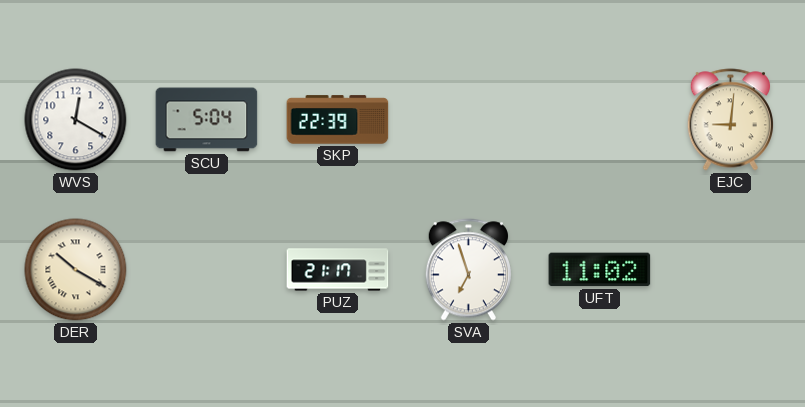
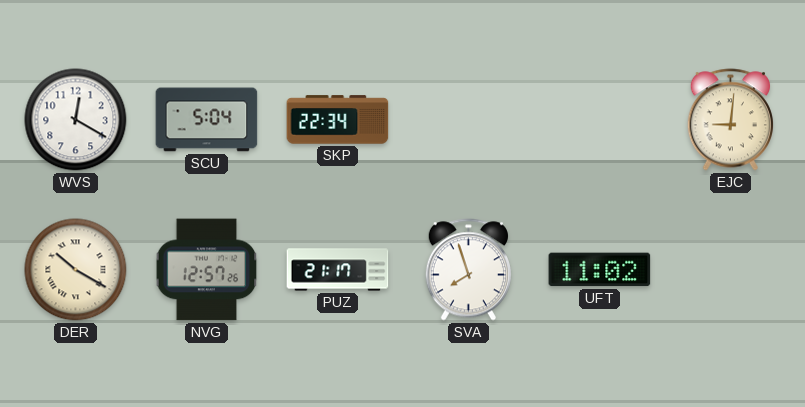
SKP: 22:39 -> 22:34 (338, 120)
NVG: none -> 12:57 (207, 270)
SVA: 6:57 -> 7:57 (468, 270)
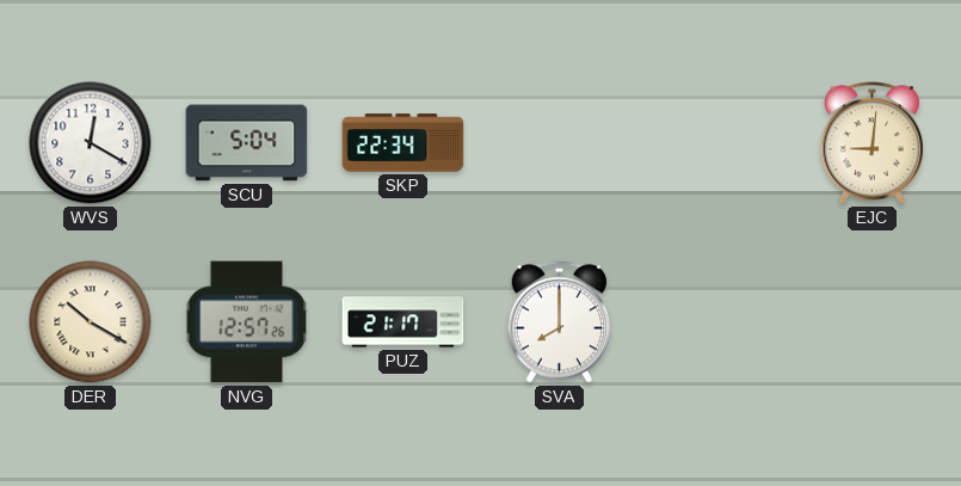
SVA: 7:57 -> 8:00 (559, 322)
UFT: 11:02 -> none (600, 270)
